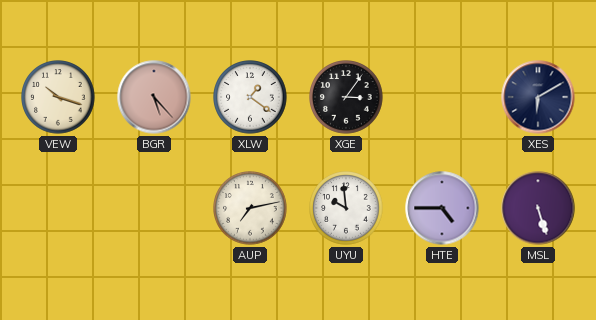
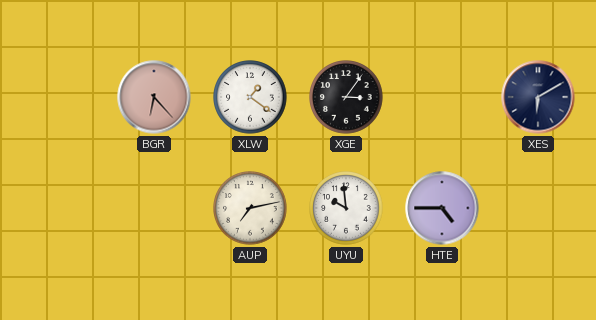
VEW: 10:18 -> none (58, 97)
BGR: 5:23 -> 6:23 (154, 97)
MSL: 5:27 -> none (538, 208)
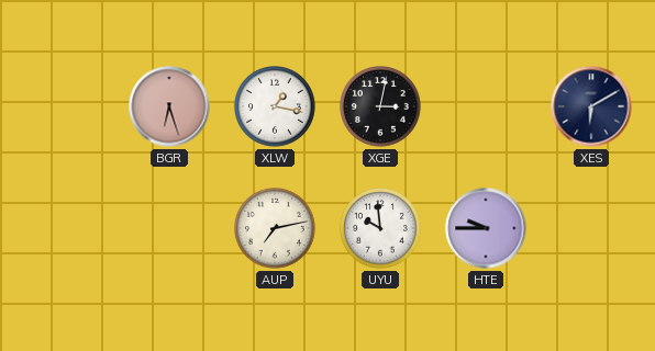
BGR: 6:23 -> 6:27 (169, 106)
XLW: 1:21 -> 1:17 (275, 106)
XGE: 3:06 -> 3:02 (380, 106)
HTE: 4:45 -> 9:45 (486, 228)
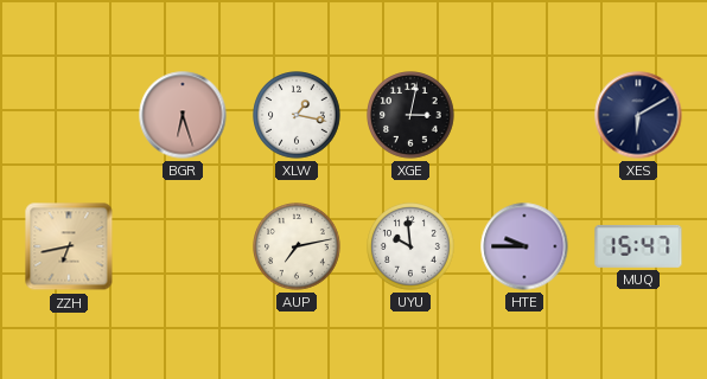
ZZH: none -> 6:43 (69, 246)
MUQ: none -> 15:47 (638, 246)
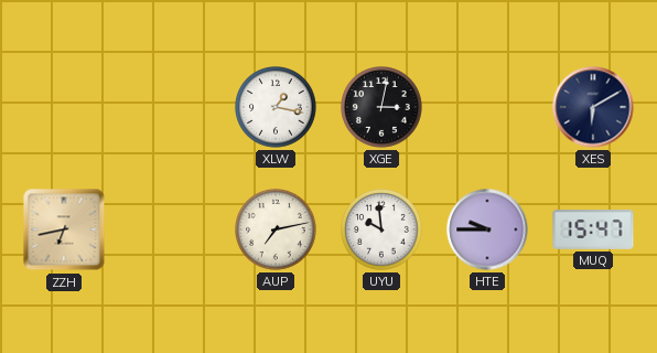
BGR: 6:27 -> none (183, 115)
